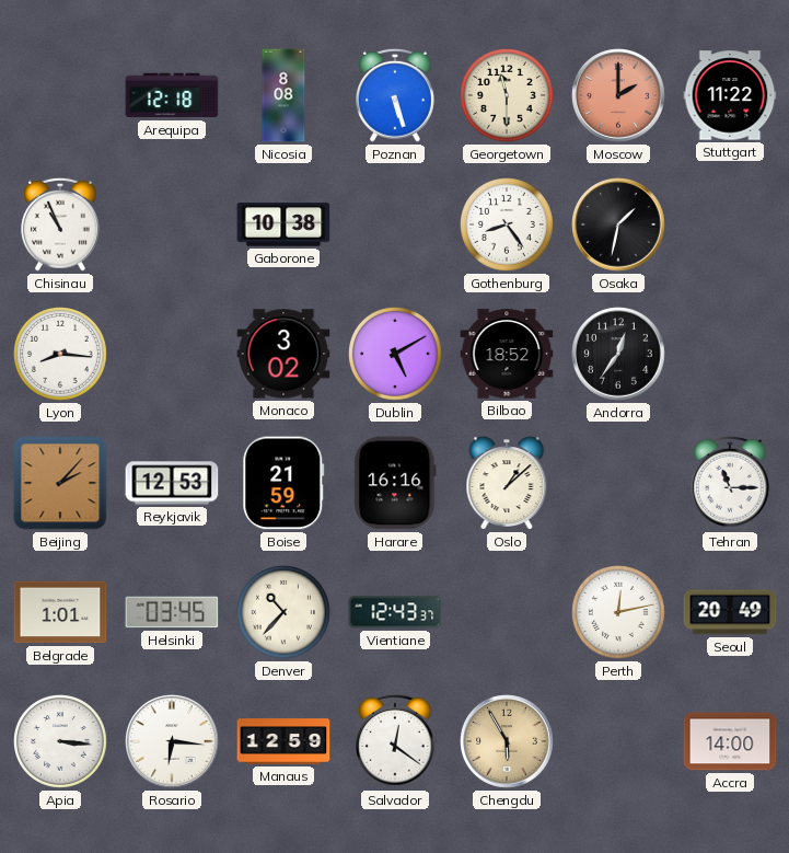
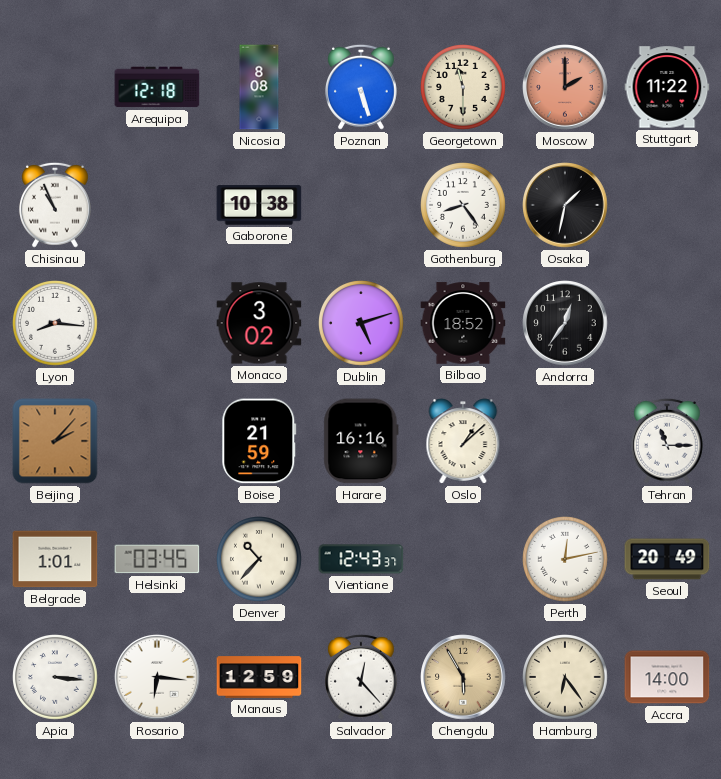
Dublin: 5:10 -> 5:12 (362, 324)
Reykjavik: 12:53 -> none (172, 483)
Salvador: 12:21 -> 12:23 (362, 677)
Hamburg: none -> 6:24 (566, 678)
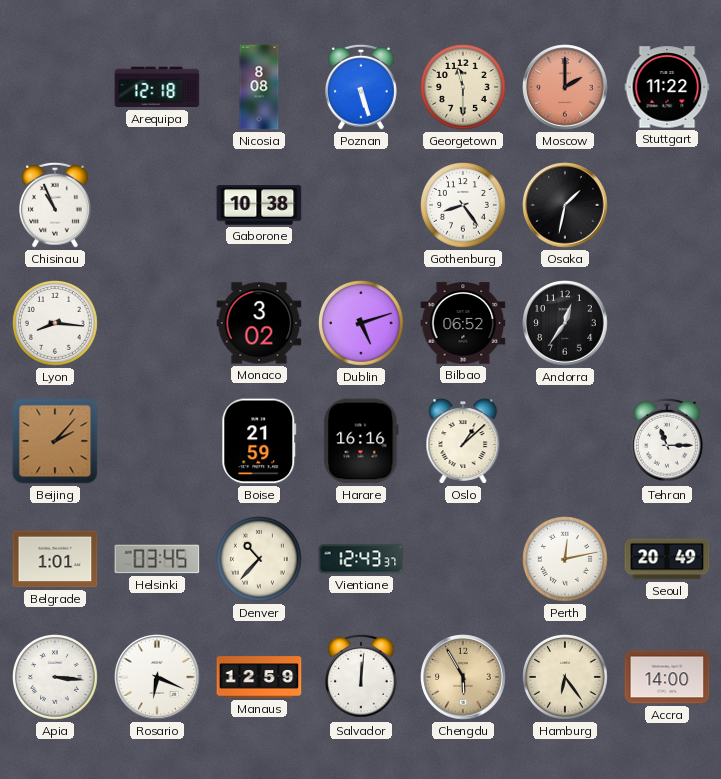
Bilbao: 18:52 -> 06:52 (463, 323)
Rosario: 6:16 -> 6:19 (157, 677)
Salvador: 12:23 -> 12:01 (362, 677)
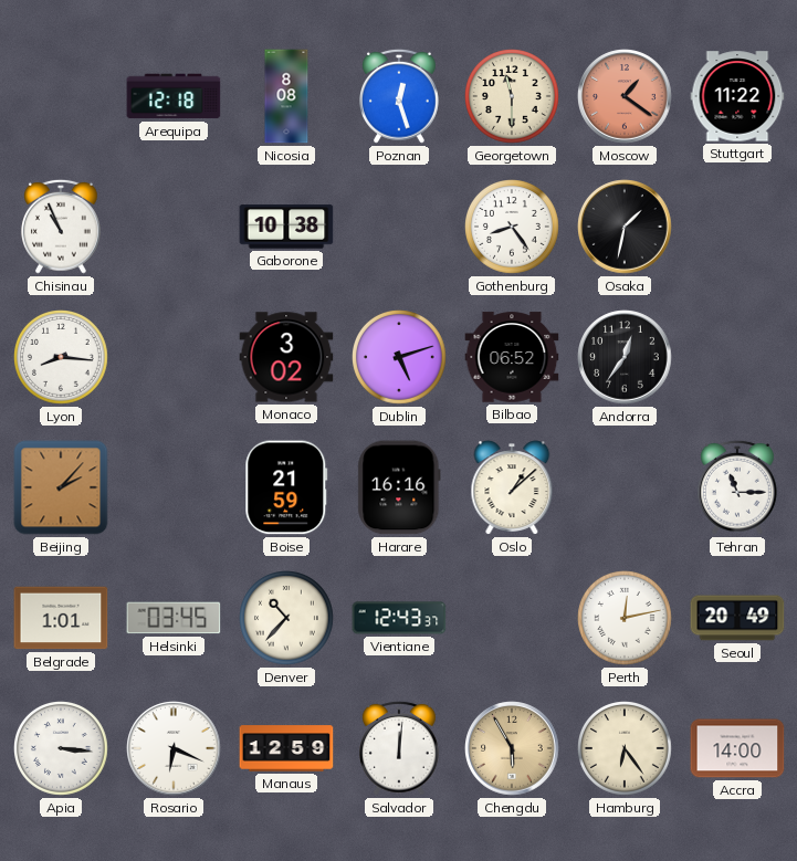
Poznan: 5:27 -> 12:27 (400, 96)
Moscow: 2:00 -> 1:21 (625, 96)
